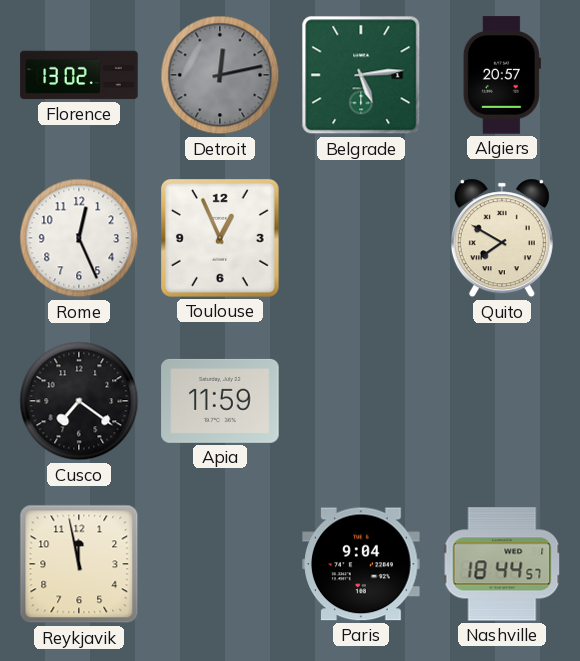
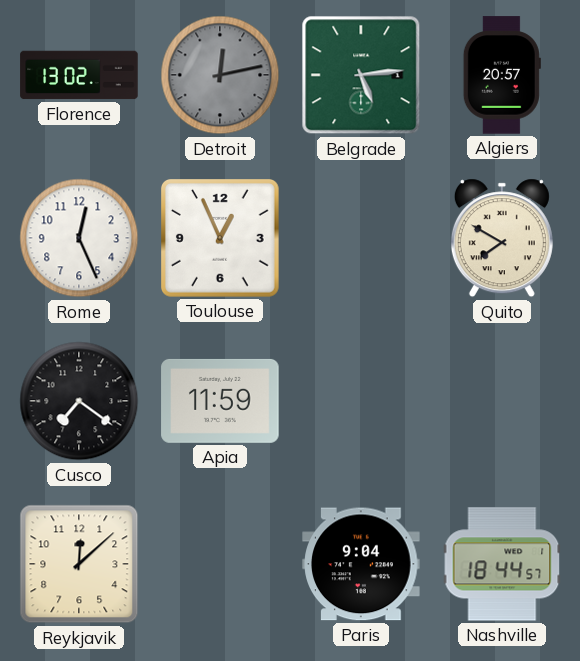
Reykjavik: 11:58 -> 12:08 (79, 564)
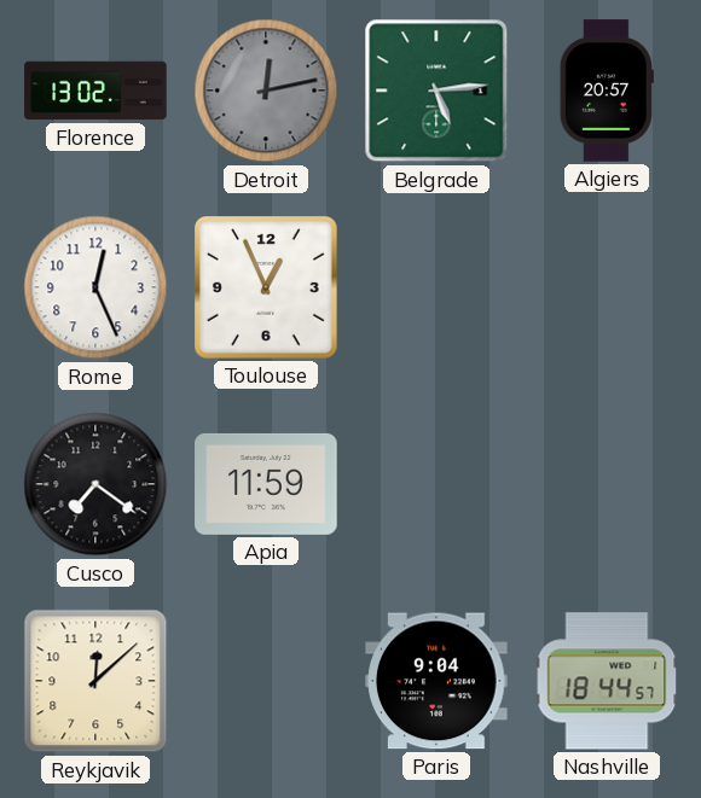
Quito: 7:50 -> none (502, 238)
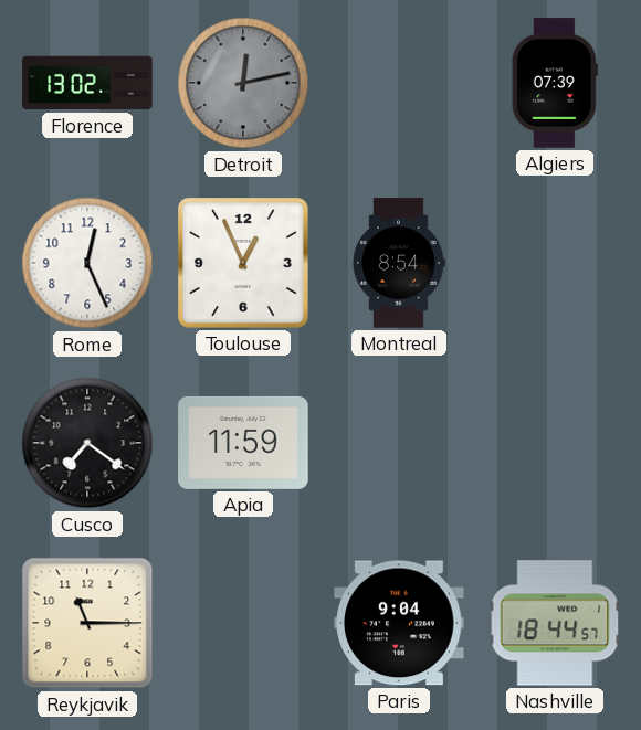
Belgrade: 5:14 -> none (436, 91)
Algiers: 20:57 -> 07:39 (555, 83)
Montreal: none -> 8:54 (399, 263)
Reykjavik: 12:08 -> 11:15 (87, 623)
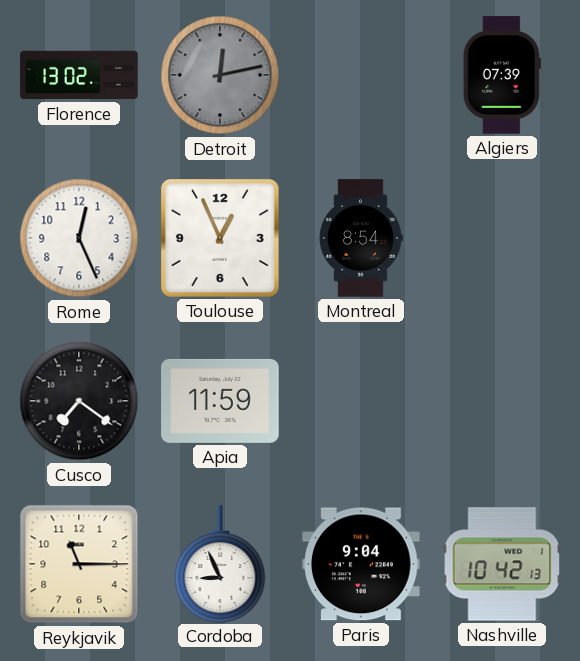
Cordoba: none -> 8:56 (220, 564)
Nashville: 18:44 -> 10:42 (502, 564)
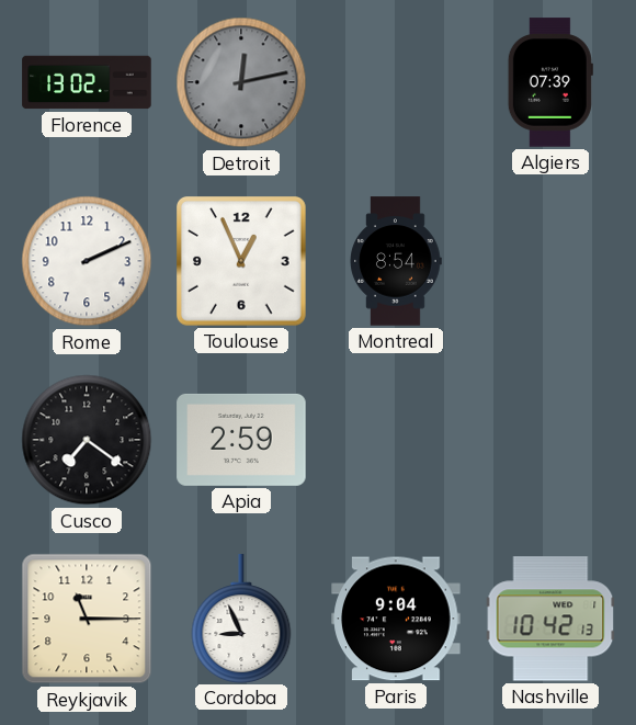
Rome: 12:26 -> 2:11 (87, 261)
Apia: 11:59 -> 2:59 (241, 440)
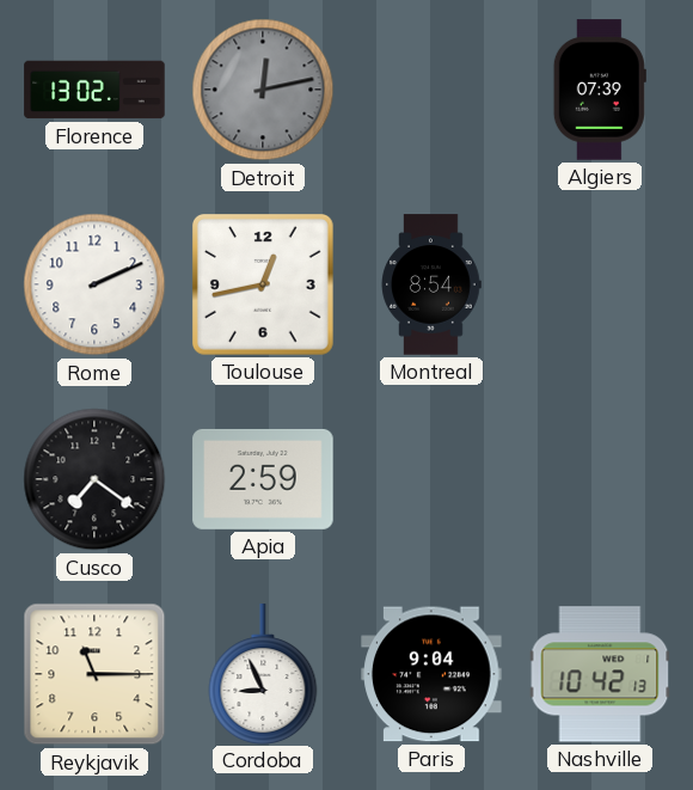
Toulouse: 12:56 -> 12:43 (264, 286)
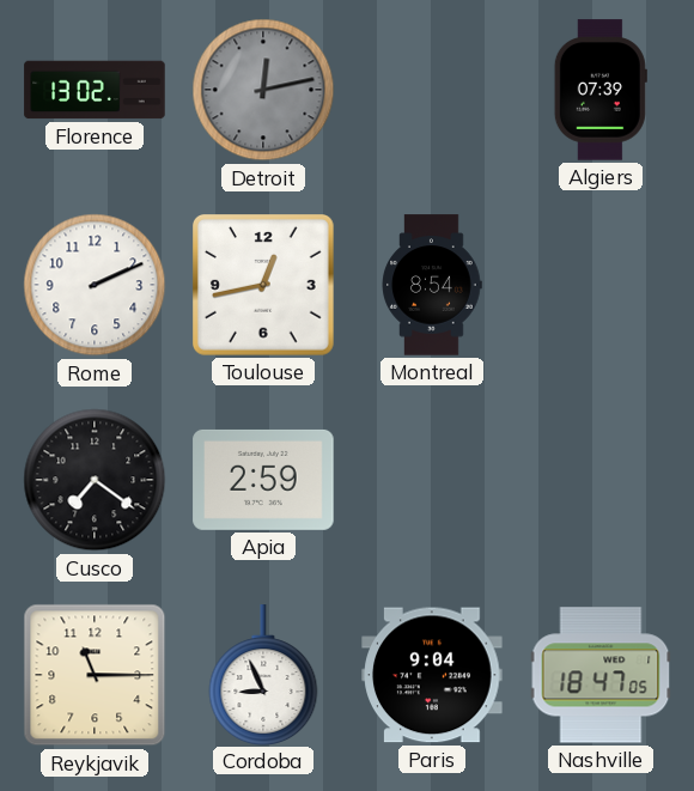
Nashville: 10:42 -> 18:47 (601, 675)
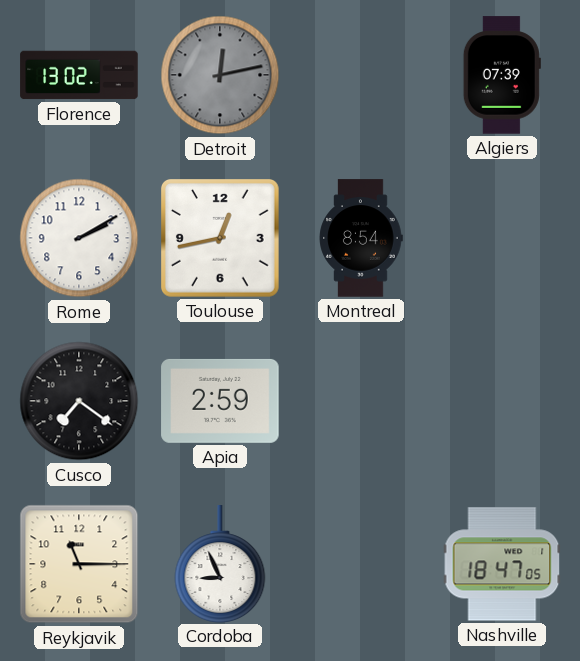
Rome: 2:11 -> 2:10 (79, 238)
Paris: 9:04 -> none (432, 675)
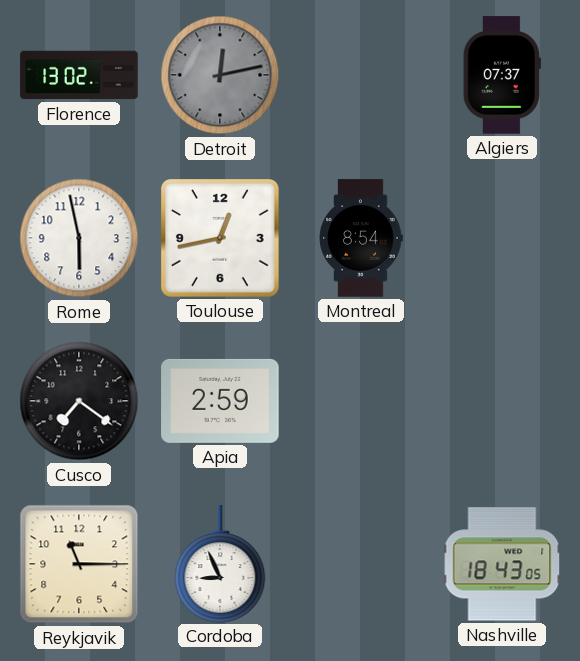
Algiers: 07:39 -> 07:37 (502, 75)
Rome: 2:10 -> 5:58 (79, 238)
Nashville: 18:47 -> 18:43 (502, 564)
